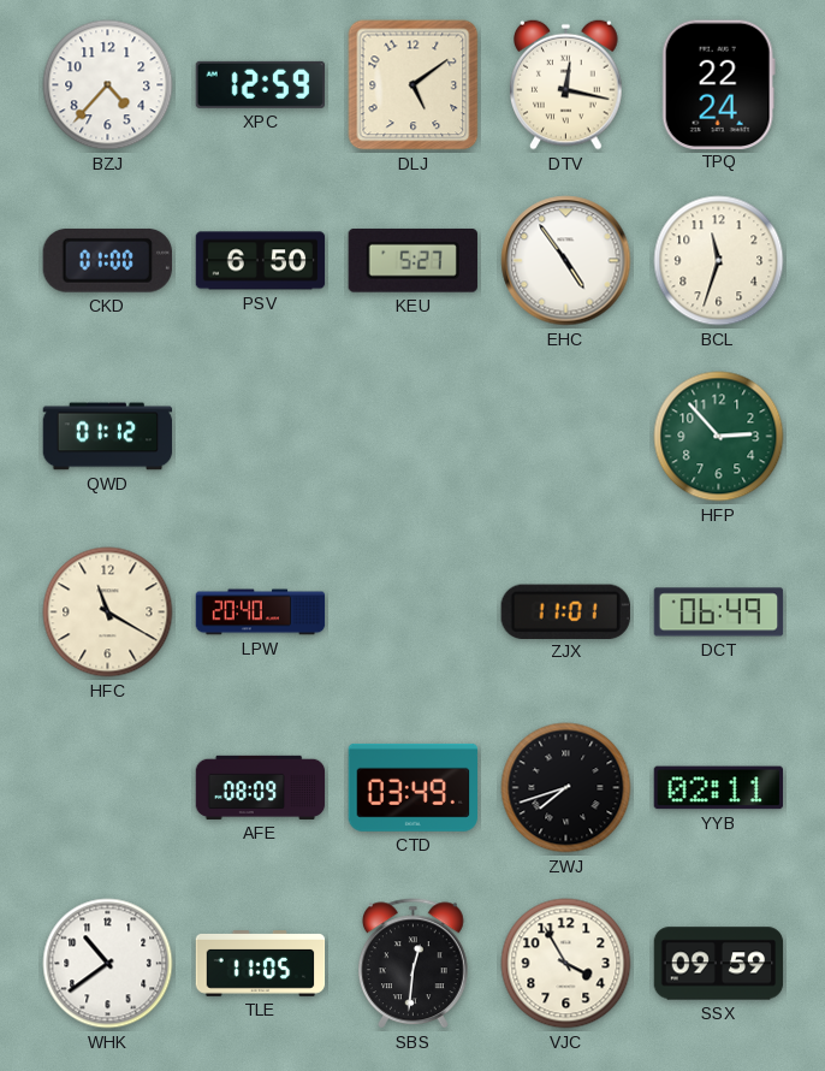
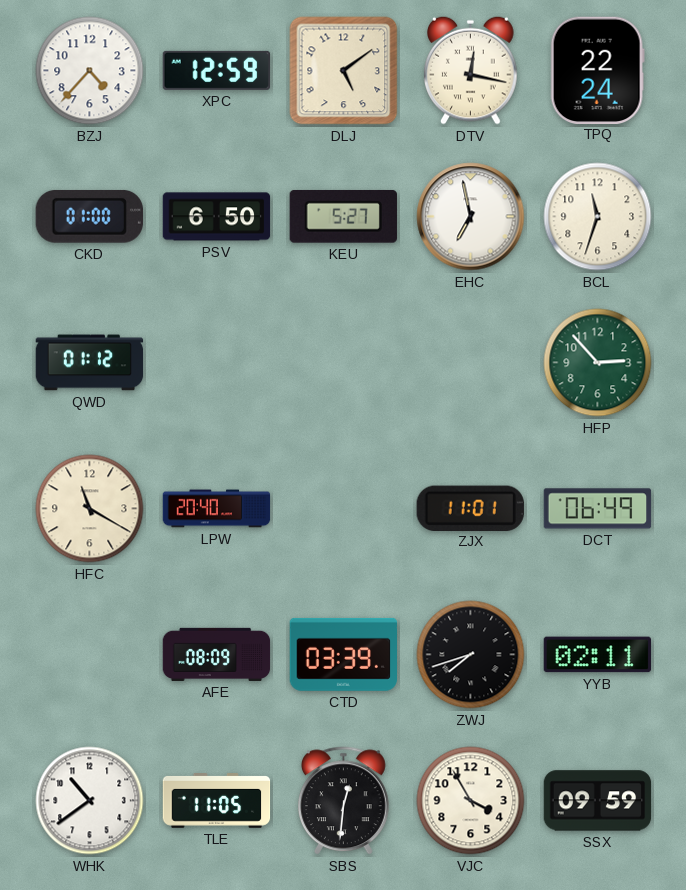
EHC: 4:54 -> 6:58 (471, 217)
CTD: 03:49 -> 03:39 (344, 654)
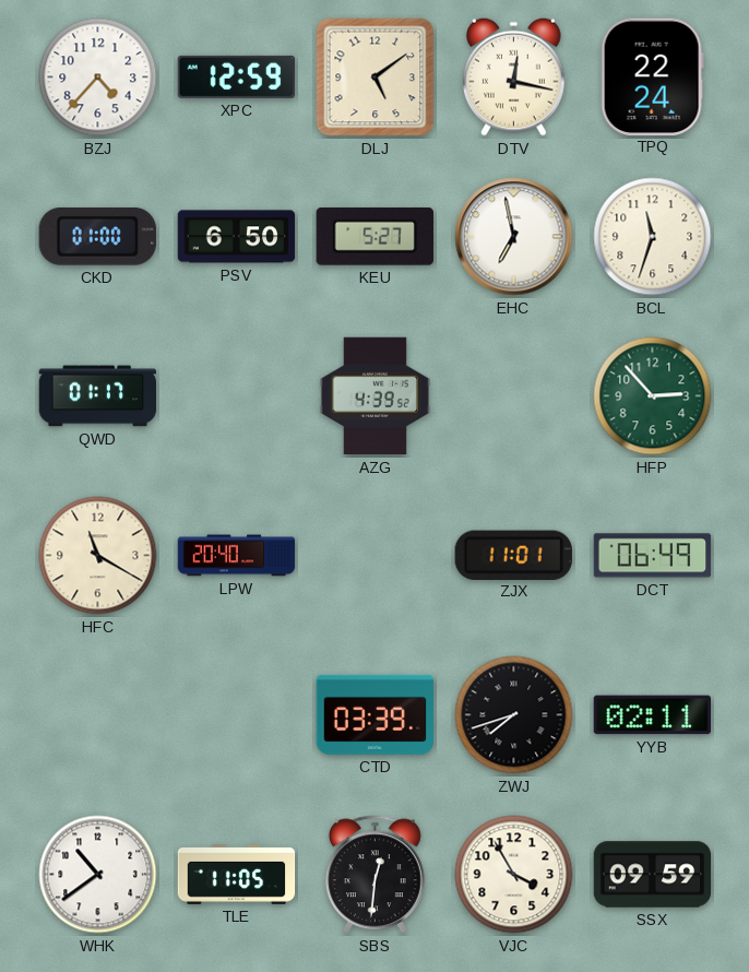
QWD: 01:12 -> 01:17 (98, 396)
AZG: none -> 4:39 (374, 396)
AFE: 08:09 -> none (217, 654)
